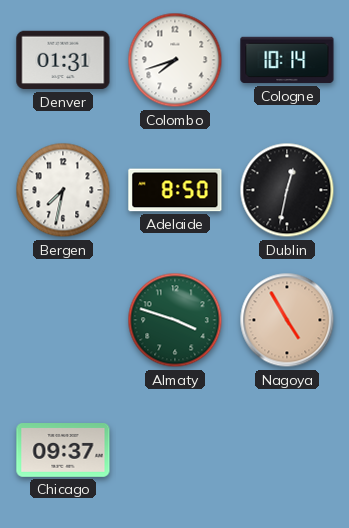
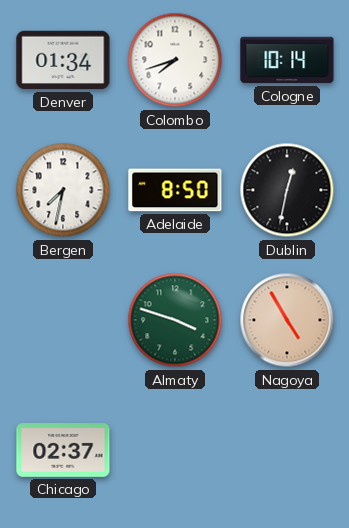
Denver: 01:31 -> 01:34 (63, 60)
Chicago: 09:37 -> 02:37 (63, 451)
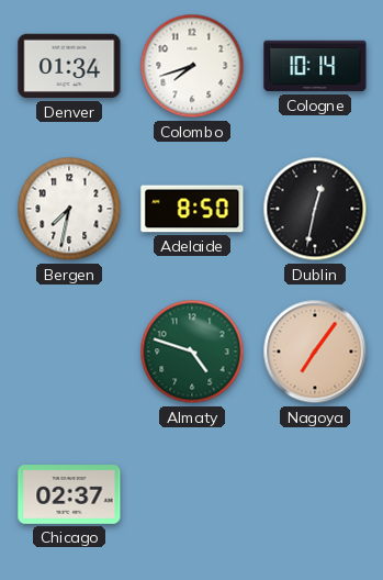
Almaty: 3:48 -> 4:48 (192, 352)
Nagoya: 4:55 -> 7:06 (315, 352)
